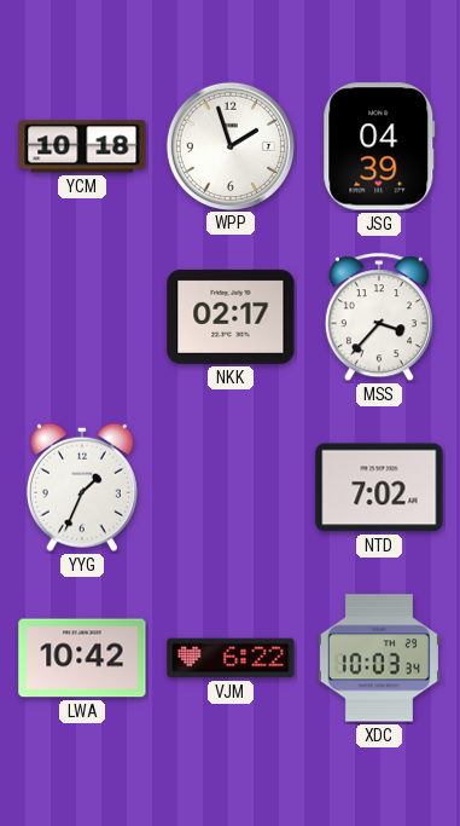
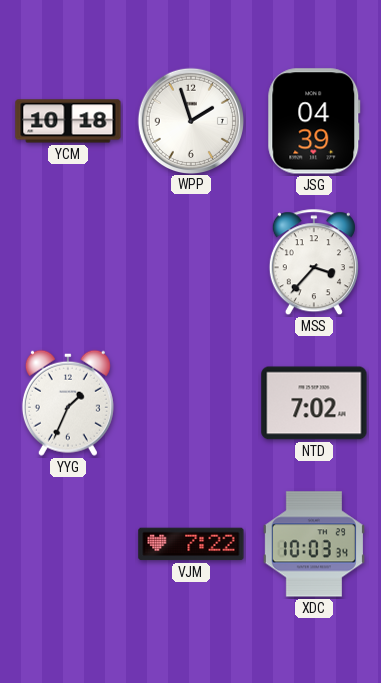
NKK: 02:17 -> none (231, 317)
LWA: 10:42 -> none (82, 658)
VJM: 6:22 -> 7:22 (191, 544)
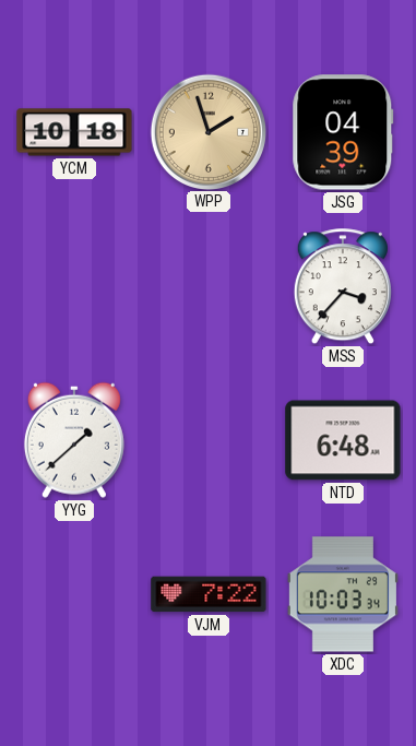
WPP dial: white -> champagne (207, 131)
YYG: 1:34 -> 1:38 (74, 440)
NTD: 7:02 -> 6:48 (343, 440)
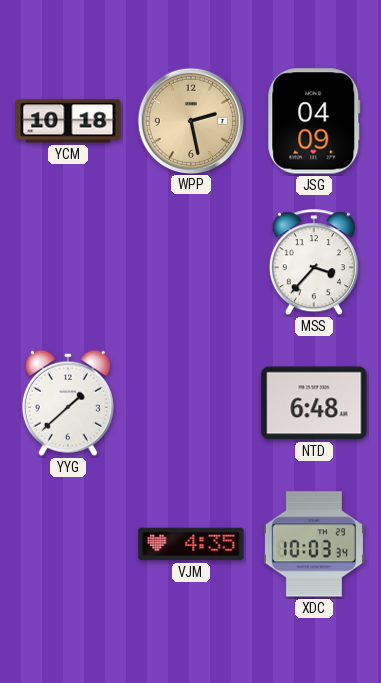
WPP: 1:57 -> 2:28 (190, 120)
JSG: 04:39 -> 04:09 (314, 121)
VJM: 7:22 -> 4:35 (191, 544)
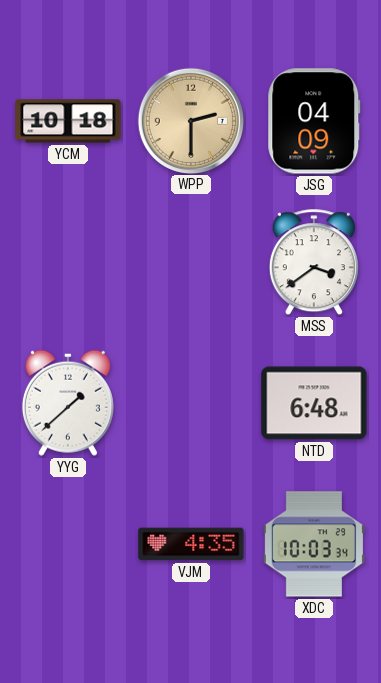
WPP: 2:28 -> 2:30 (190, 120)
MSS: 3:37 -> 3:39 (314, 263)
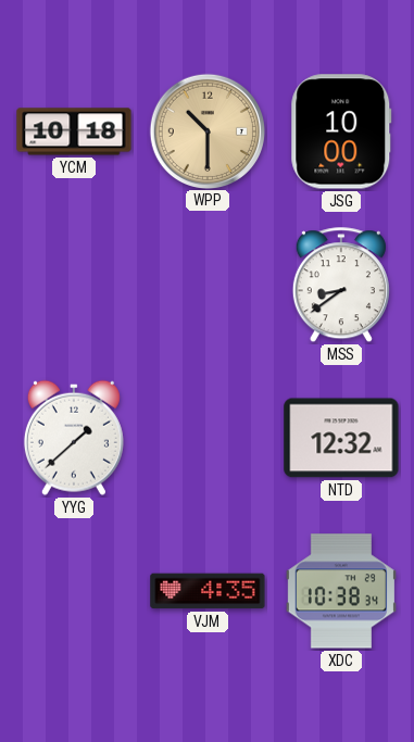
WPP: 2:30 -> 10:30 (206, 130)
JSG: 04:09 -> 10:00 (341, 131)
MSS: 3:39 -> 8:39 (341, 286)
NTD: 6:48 -> 12:32 (341, 438)
XDC: 10:03 -> 10:38 (341, 591)
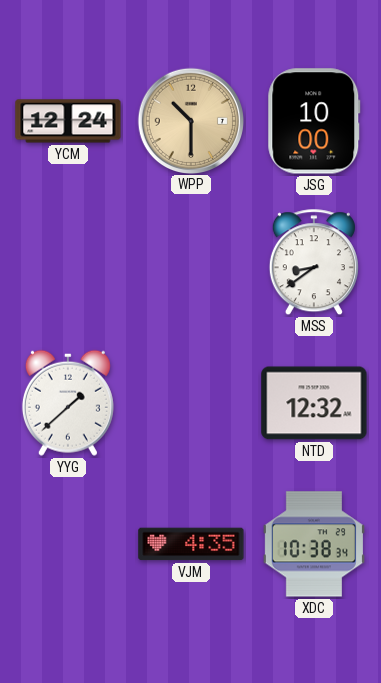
YCM: 10:18 -> 12:24 (68, 121)
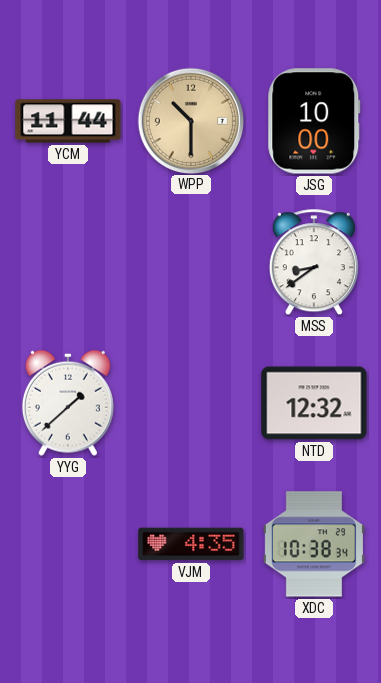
YCM: 12:24 -> 11:44 (68, 121)
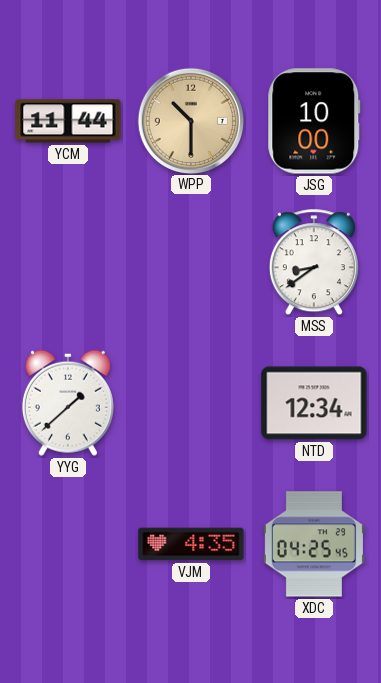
NTD: 12:32 -> 12:34 (314, 403)
XDC: 10:38 -> 04:25 (314, 544)
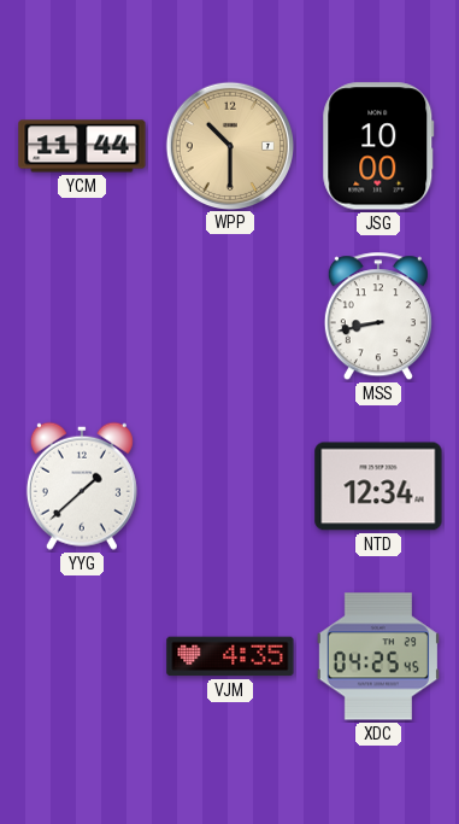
MSS: 8:39 -> 8:43 (378, 317)
